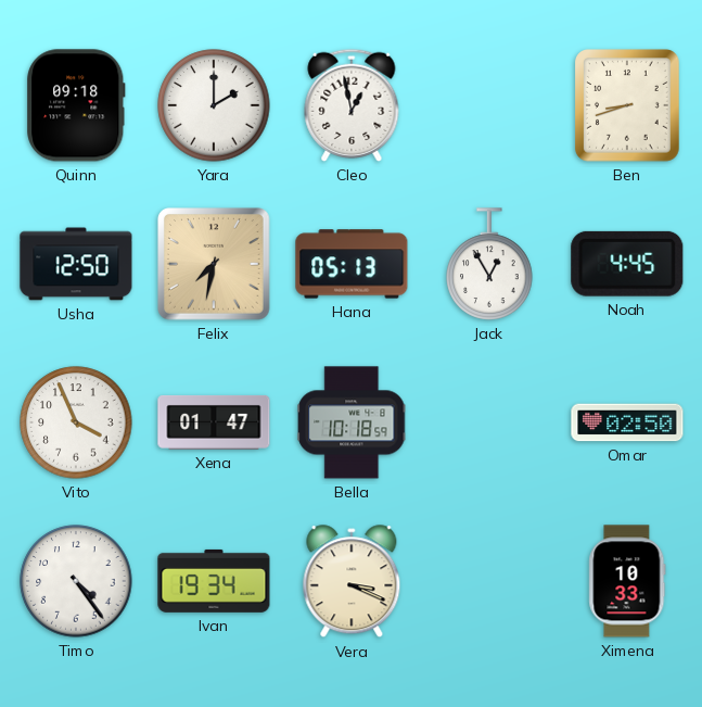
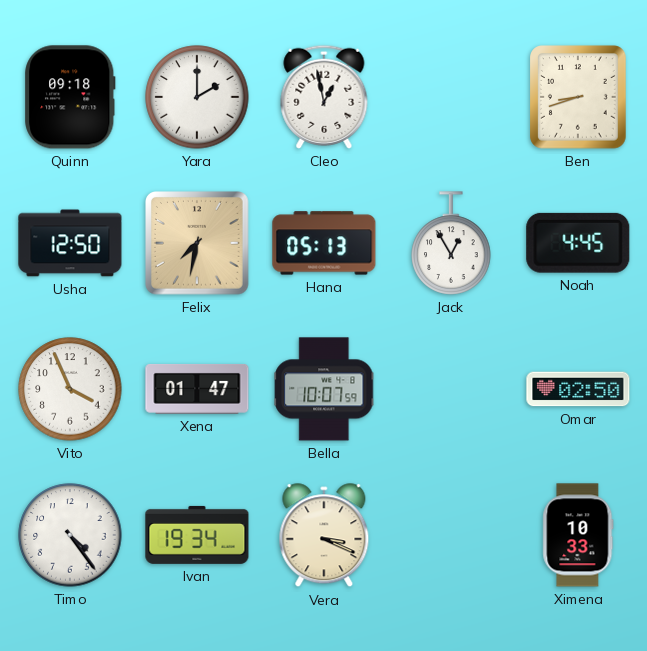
Bella: 10:18 -> 10:07 (324, 389)
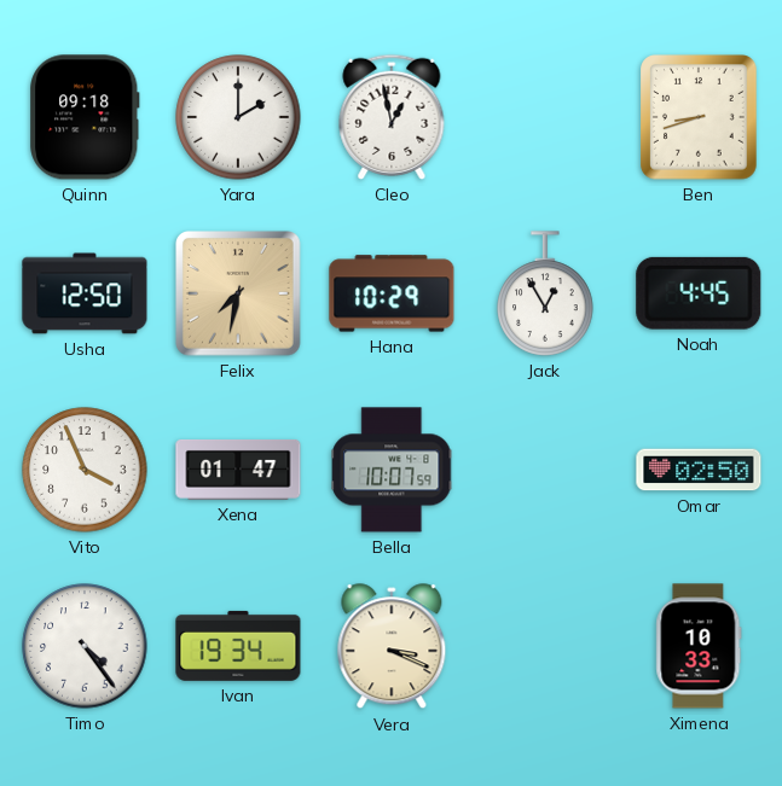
Hana: 05:13 -> 10:29 (392, 293)
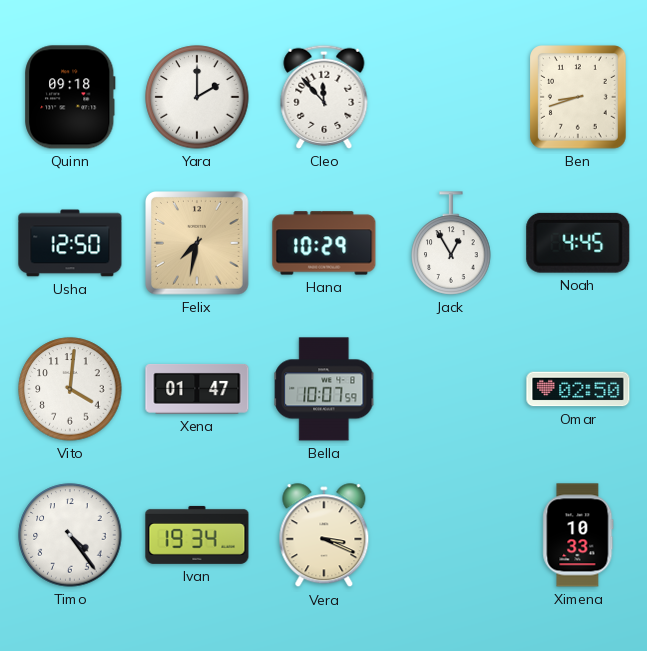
Cleo: 12:58 -> 11:53 (324, 97)
Vito: 3:56 -> 4:01 (70, 389)
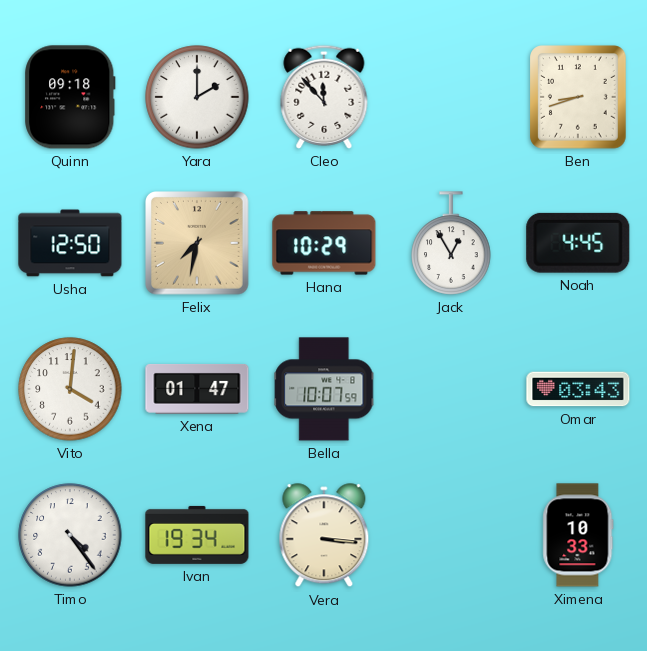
Omar: 02:50 -> 03:43 (578, 389)
Vera: 3:19 -> 3:16 (324, 536)
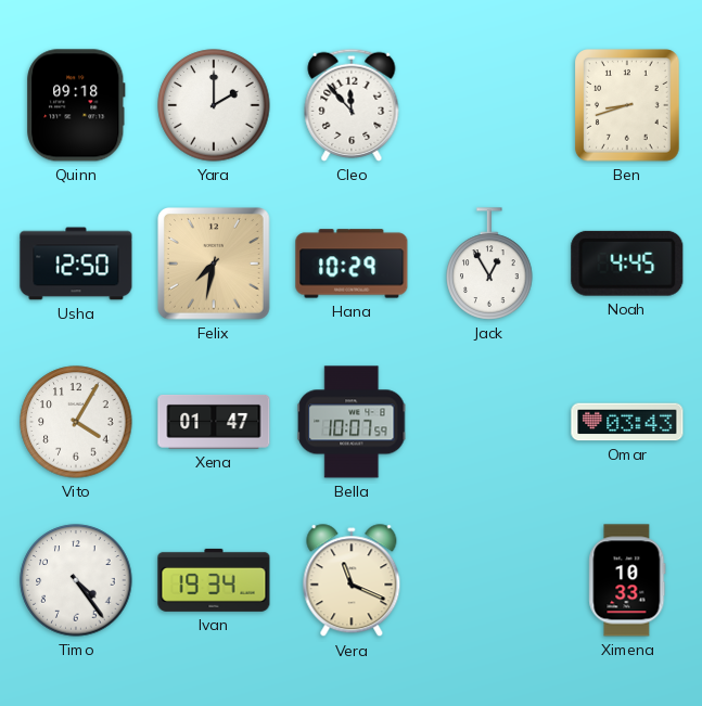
Vito: 4:01 -> 4:05 (76, 422)
Vera: 3:16 -> 11:19 (352, 581)
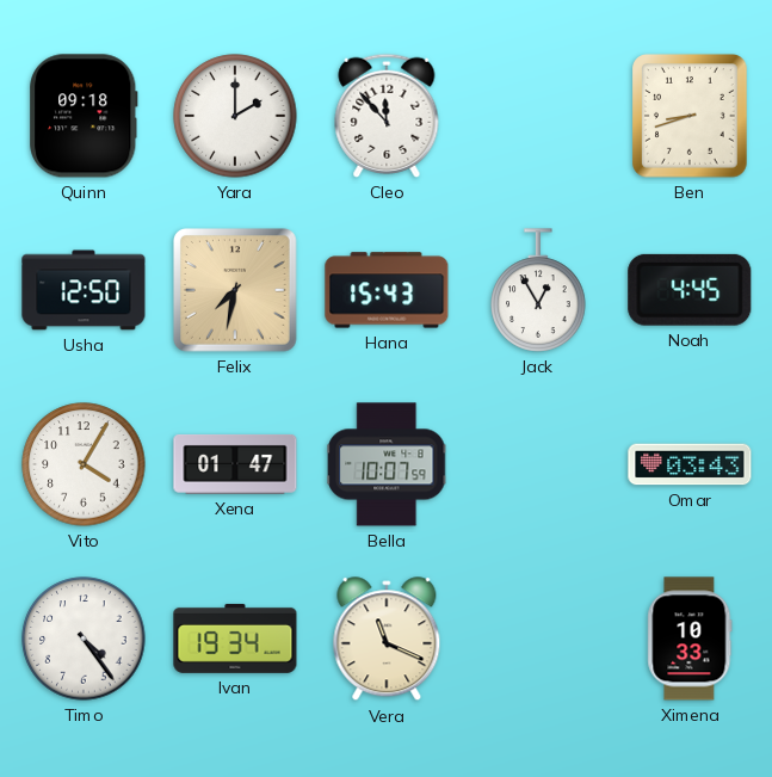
Hana: 10:29 -> 15:43 (387, 290)
